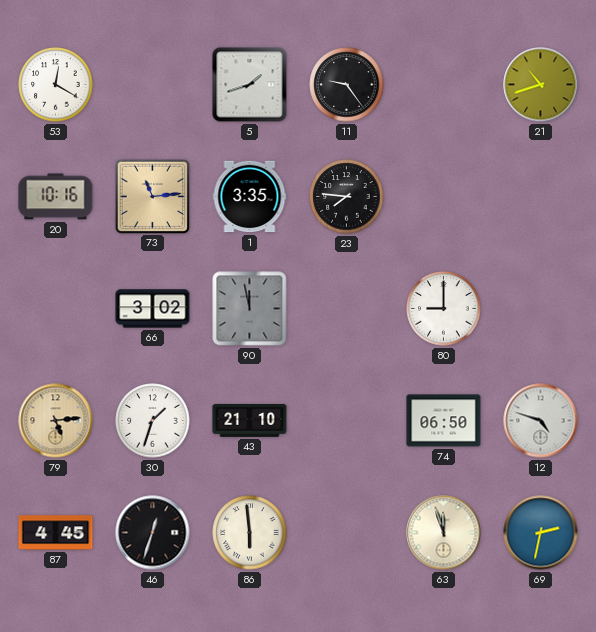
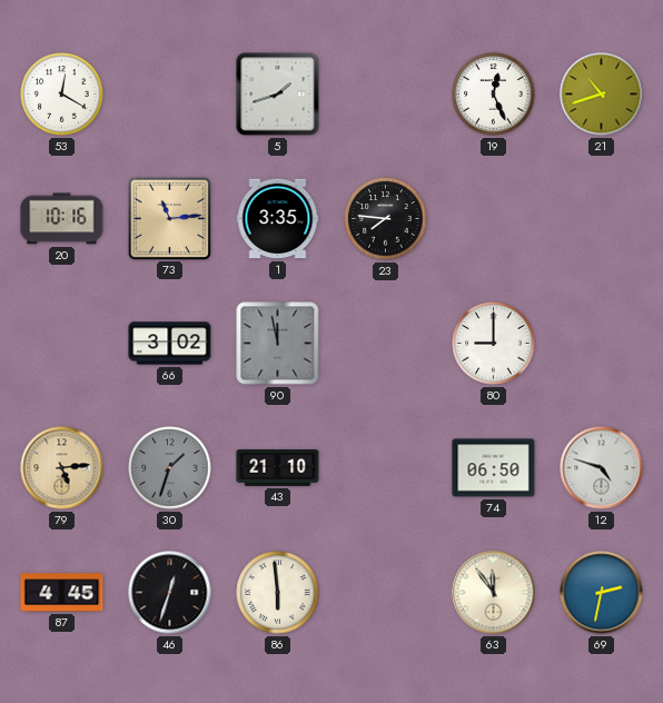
11: 9:24 -> none (347, 85)
19: none -> 12:26 (494, 95)
30 dial: white -> grey (170, 468)
63: 11:57 -> 11:54 (494, 593)
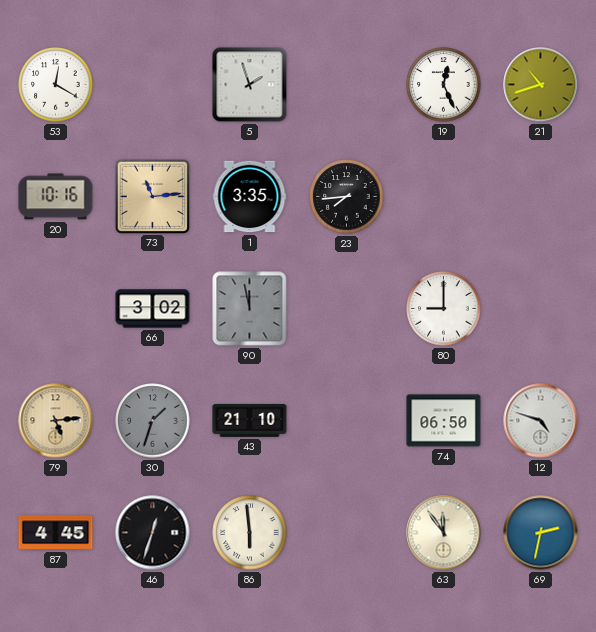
5: 1:42 -> 1:57 (250, 85)
23: 7:46 -> 7:44 (347, 197)
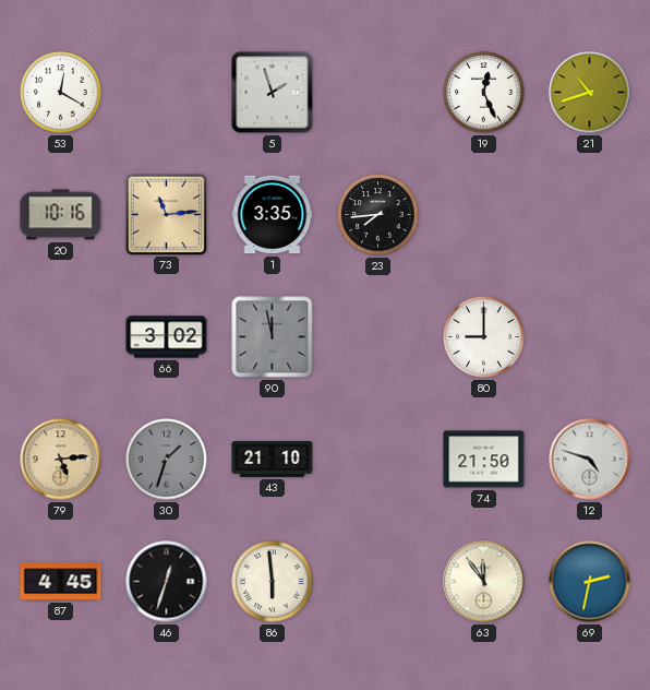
74: 06:50 -> 21:50 (484, 460)
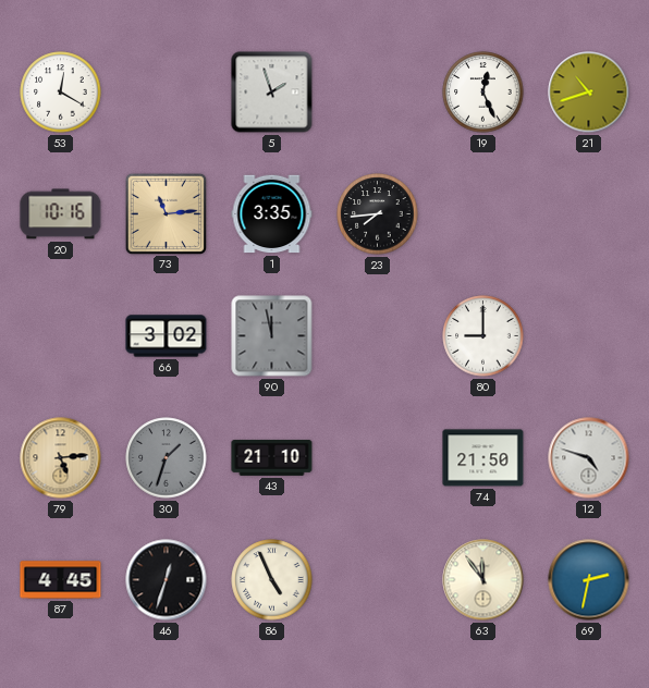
86: 5:59 -> 4:56 (272, 580)
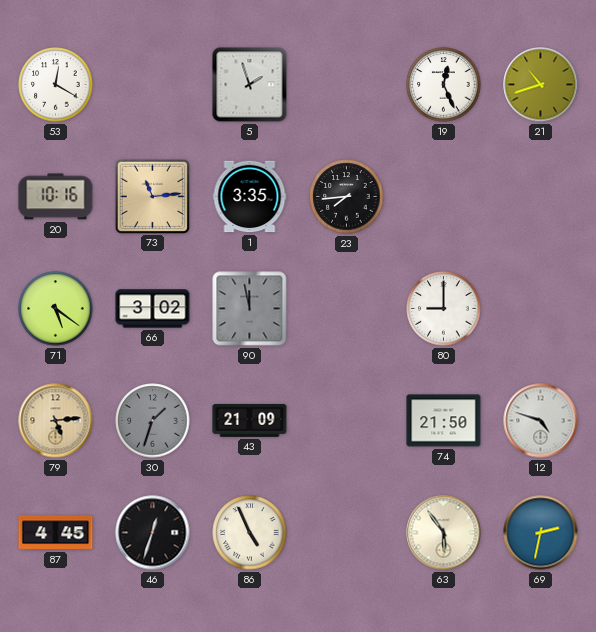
71: none -> 5:21 (56, 309)
43: 21:10 -> 21:09 (250, 420)
63: 11:54 -> 5:54 (444, 533)
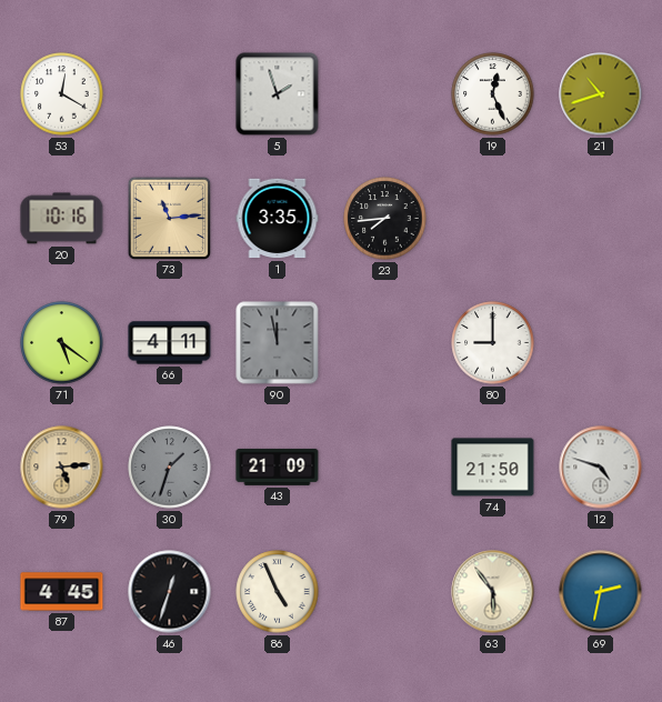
66: 3:02 -> 4:11 (170, 343)
